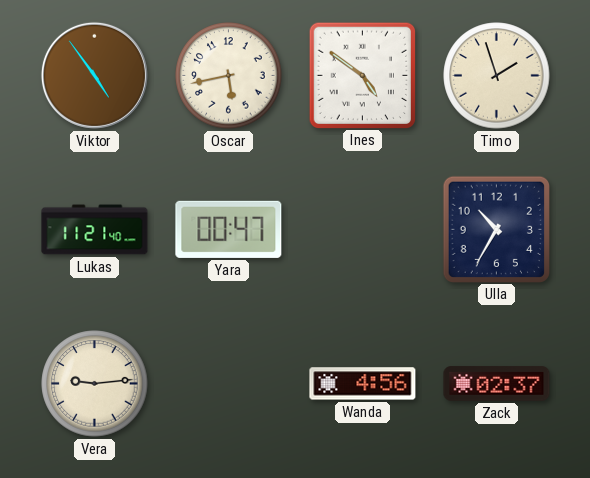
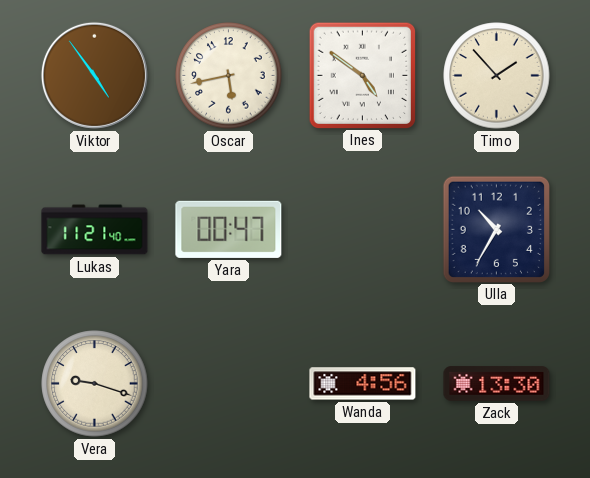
Timo: 1:57 -> 1:53 (497, 76)
Vera: 9:14 -> 9:18 (95, 384)
Zack: 02:37 -> 13:30 (497, 384)
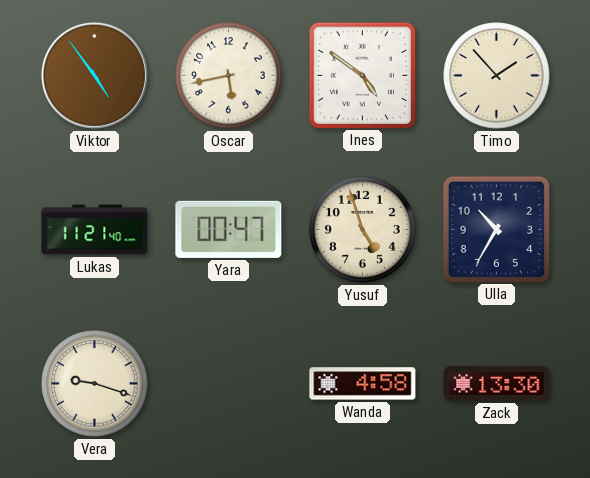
Yusuf: none -> 4:57 (363, 230)
Wanda: 4:56 -> 4:58 (363, 384)
